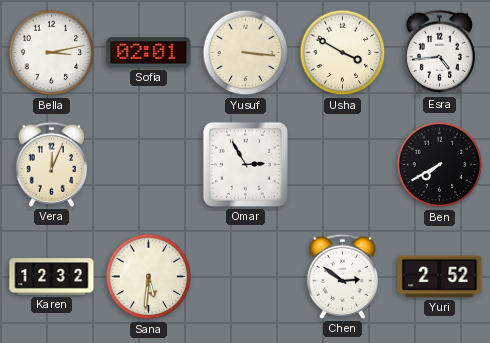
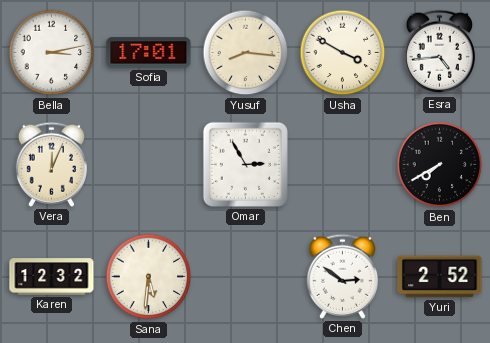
Sofia: 02:01 -> 17:01 (149, 53)
Yusuf: 3:16 -> 8:16 (246, 53)
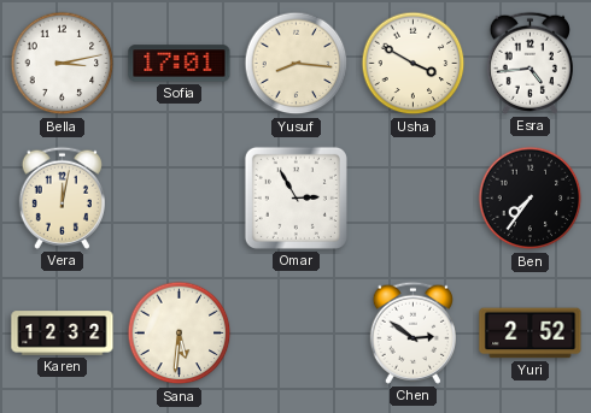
Vera: 12:04 -> 12:02 (62, 197)
Ben: 7:40 -> 7:36 (531, 199)
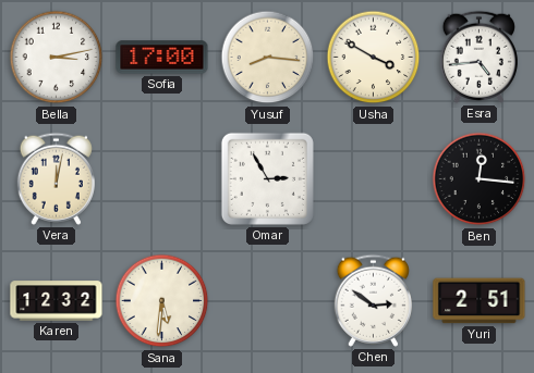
Sofia: 17:01 -> 17:00 (162, 58)
Ben: 7:36 -> 12:16 (480, 179)
Yuri: 2:52 -> 2:51 (480, 301)
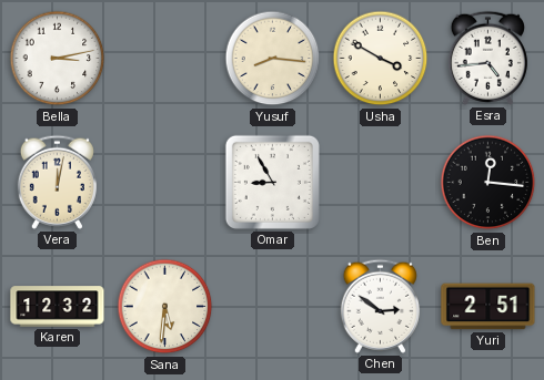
Sofia: 17:00 -> none (162, 58)
Omar: 2:55 -> 8:55 (272, 182)
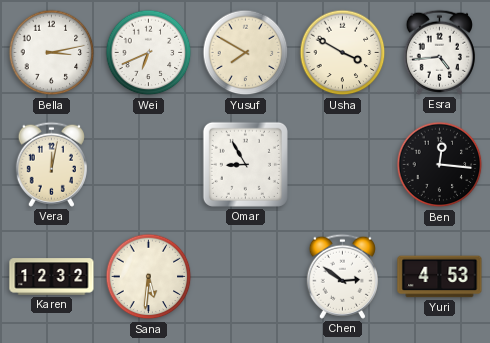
Wei: none -> 6:41 (149, 53)
Yusuf: 8:16 -> 7:50 (246, 53)
Yuri: 2:51 -> 4:53 (440, 277)
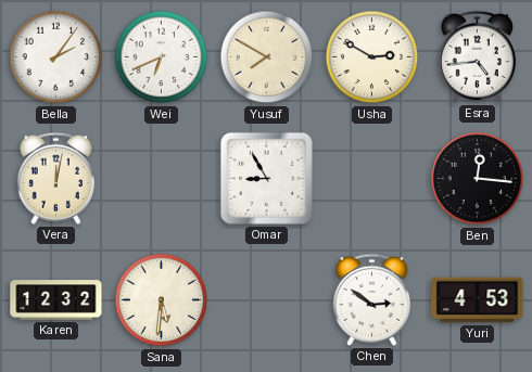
Bella: 3:13 -> 2:06 (56, 57)
Usha: 3:50 -> 2:50 (372, 57)
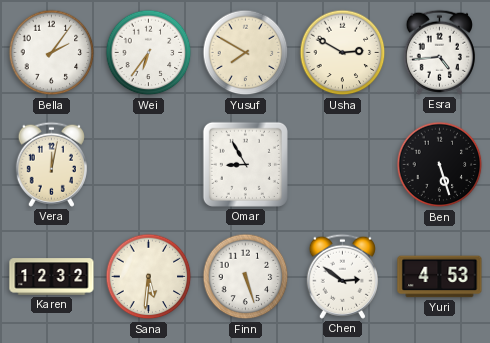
Wei: 6:41 -> 6:36 (149, 53)
Ben: 12:16 -> 5:27 (440, 165)
Finn: none -> 5:27 (246, 277)
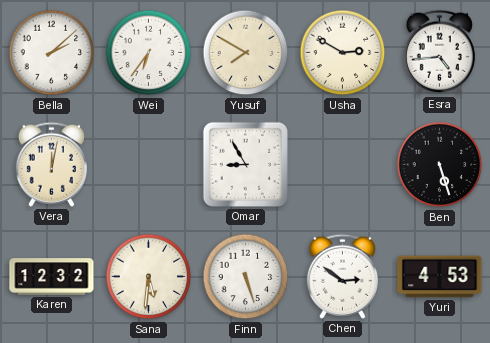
Bella: 2:06 -> 2:08 (52, 53)
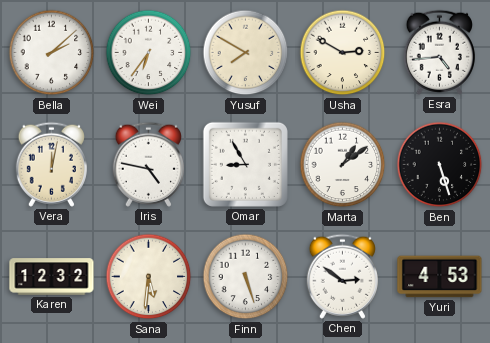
Iris: none -> 4:47 (148, 164)
Marta: none -> 1:09 (343, 165)
